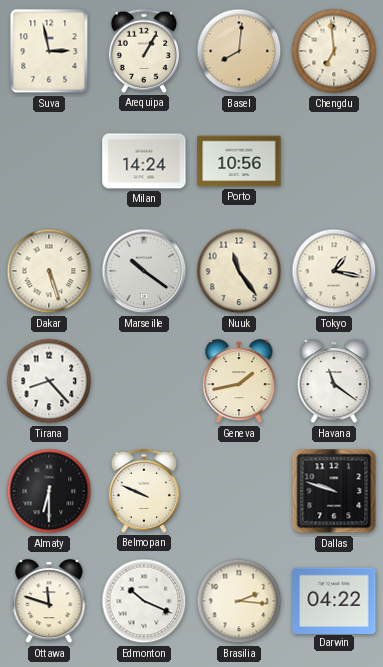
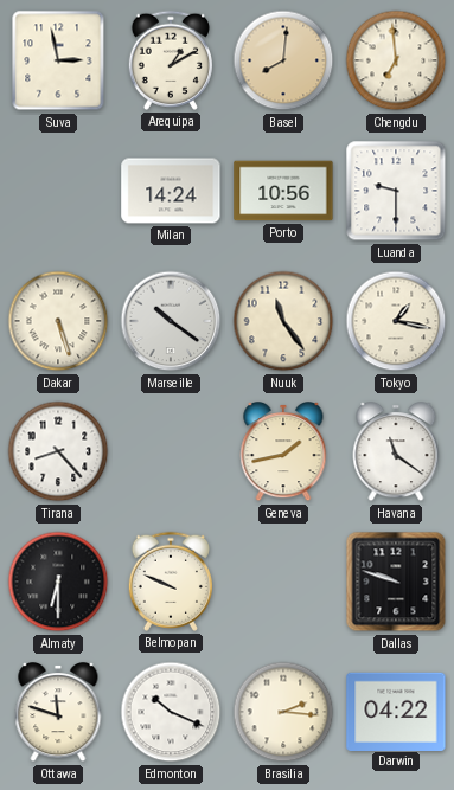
Arequipa: 1:05 -> 1:10 (171, 60)
Luanda: none -> 9:30 (396, 191)
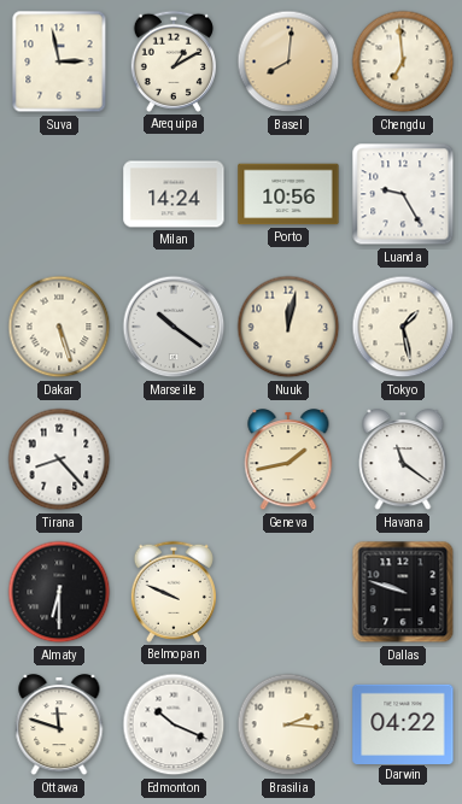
Luanda: 9:30 -> 9:25 (403, 194)
Nuuk: 11:24 -> 12:02 (288, 327)
Tokyo: 1:17 -> 1:28 (403, 327)
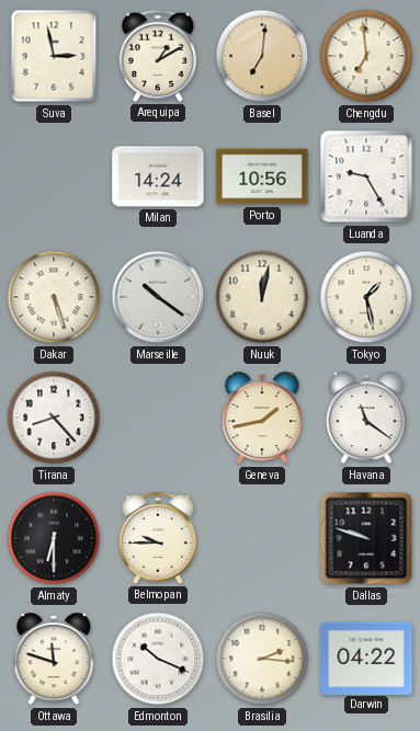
Basel: 8:01 -> 7:01 (262, 56)
Belmopan: 9:49 -> 9:45 (158, 538)
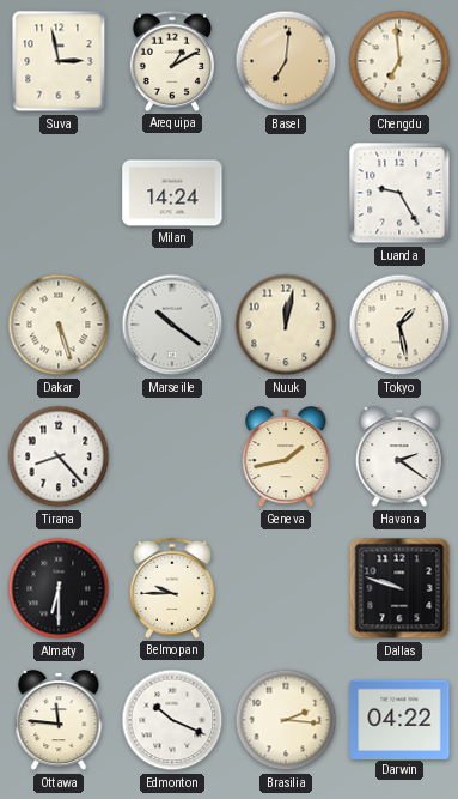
Porto: 10:56 -> none (262, 176)
Havana: 11:21 -> 2:21 (399, 458)
Ottawa: 11:48 -> 11:46 (59, 721)
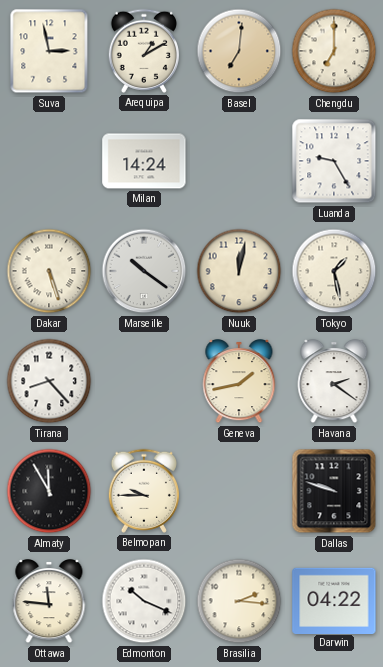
Chengdu: 6:59 -> 7:00 (334, 51)
Almaty: 6:30 -> 11:55 (49, 491)
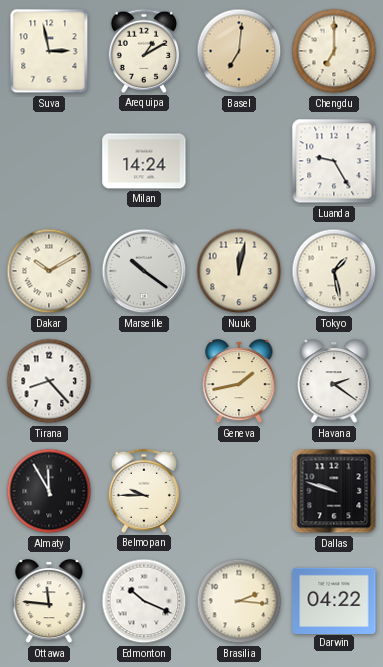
Dakar: 5:27 -> 10:10 (49, 271)
